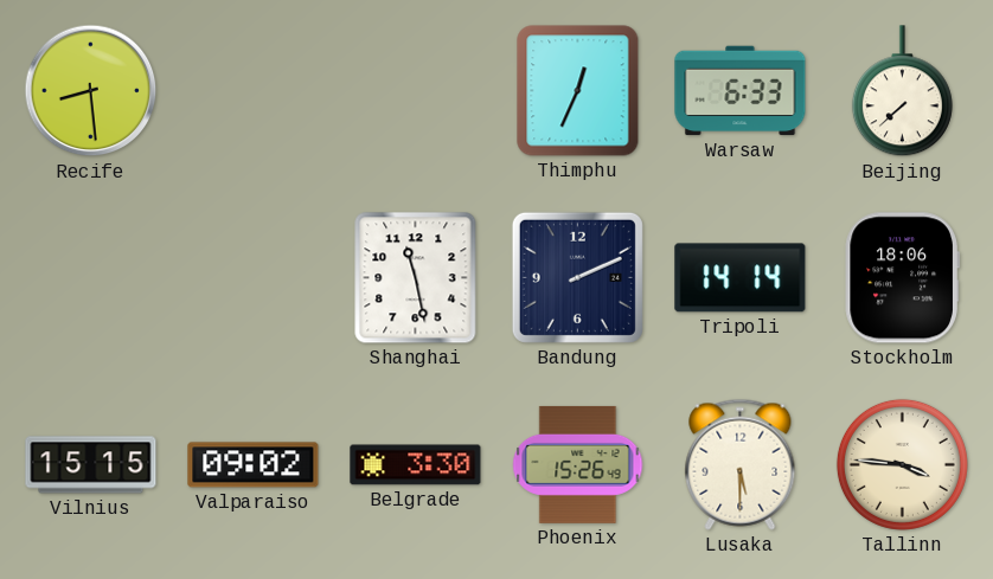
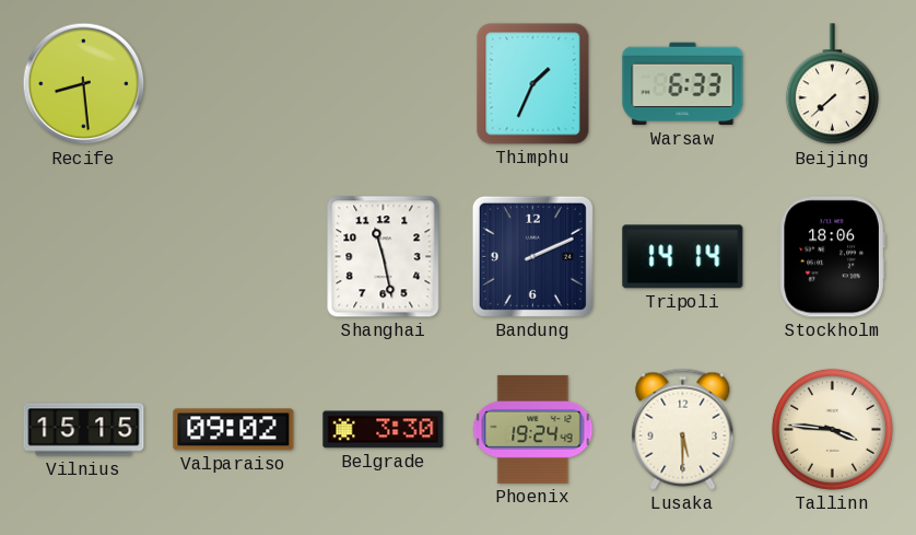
Thimphu: 12:34 -> 1:34 (533, 84)
Phoenix: 15:26 -> 19:24 (533, 429)
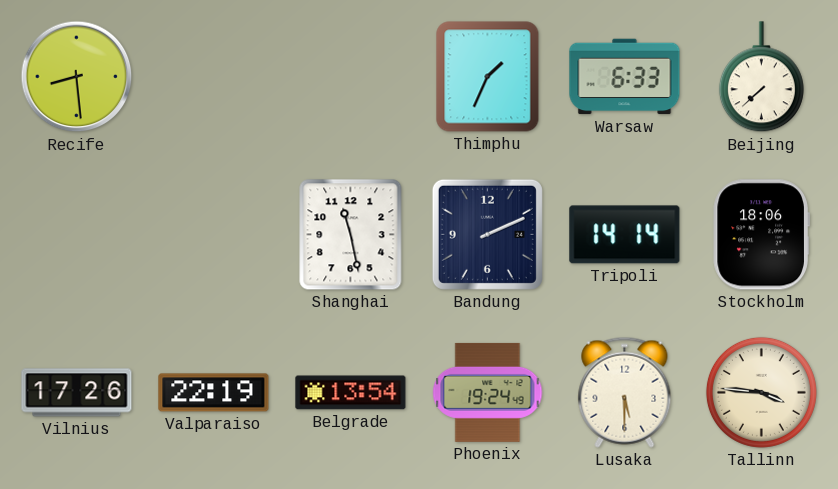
Vilnius: 15:15 -> 17:26 (77, 393)
Valparaiso: 09:02 -> 22:19 (214, 393)
Belgrade: 3:30 -> 13:54 (351, 393)
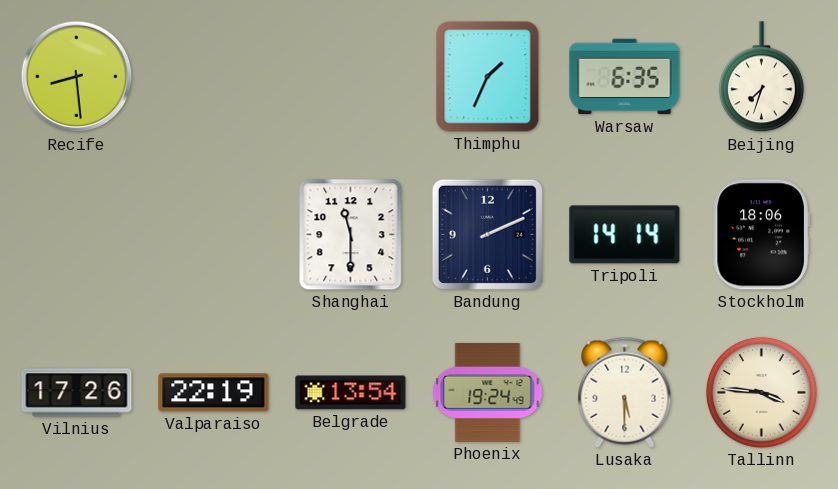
Warsaw: 6:33 -> 6:35 (625, 77)
Beijing: 7:38 -> 7:33 (761, 77)
Shanghai: 11:28 -> 11:30 (351, 235)
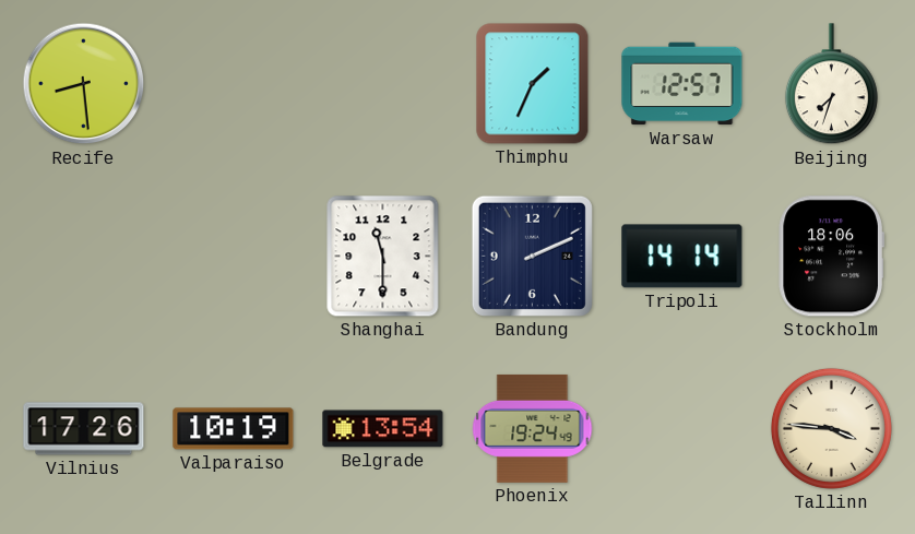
Warsaw: 6:35 -> 12:57 (682, 84)
Valparaiso: 22:19 -> 10:19 (234, 429)
Lusaka: 5:30 -> none (625, 392)
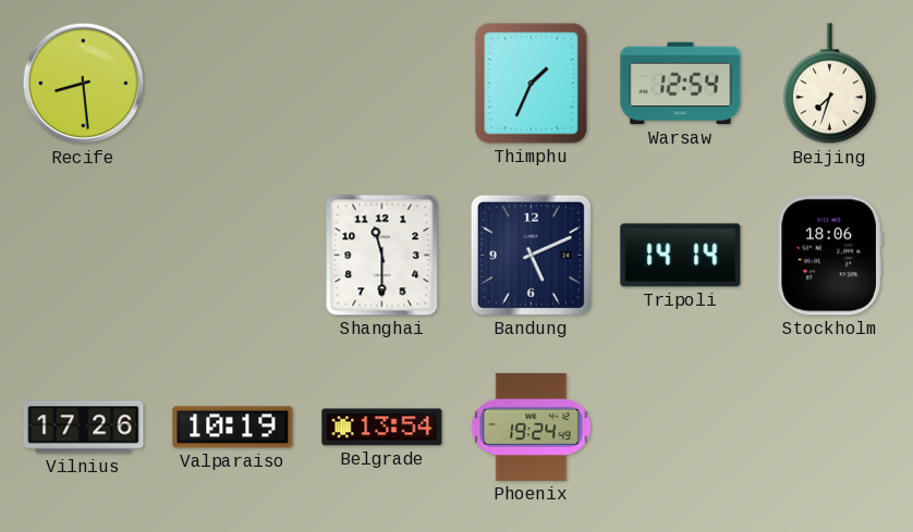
Warsaw: 12:57 -> 12:54 (681, 84)
Bandung: 2:11 -> 5:11 (531, 255)
Tallinn: 3:46 -> none (831, 428)
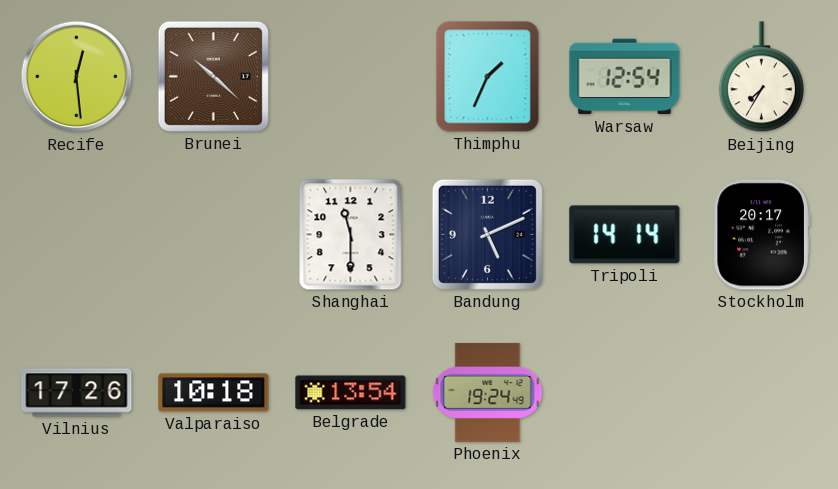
Recife: 8:29 -> 12:29 (77, 77)
Brunei: none -> 10:22 (213, 76)
Beijing: 7:33 -> 7:35 (761, 77)
Stockholm: 18:06 -> 20:17 (761, 235)
Valparaiso: 10:19 -> 10:18 (214, 393)
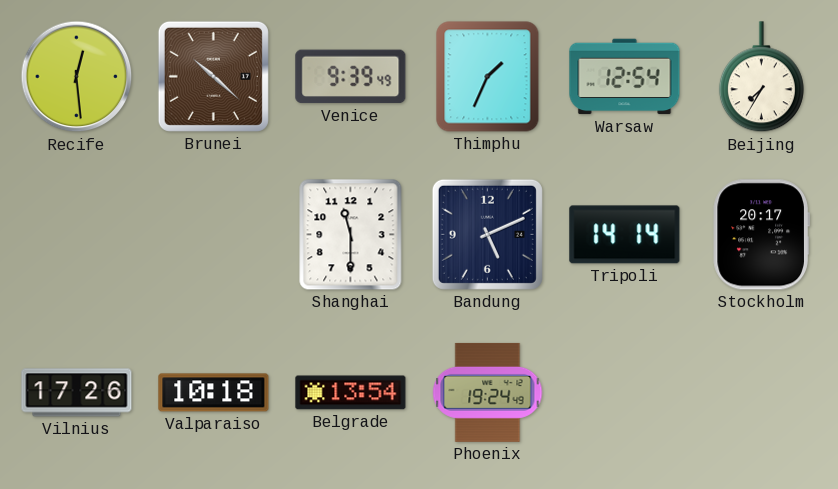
Venice: none -> 9:39 (351, 77)
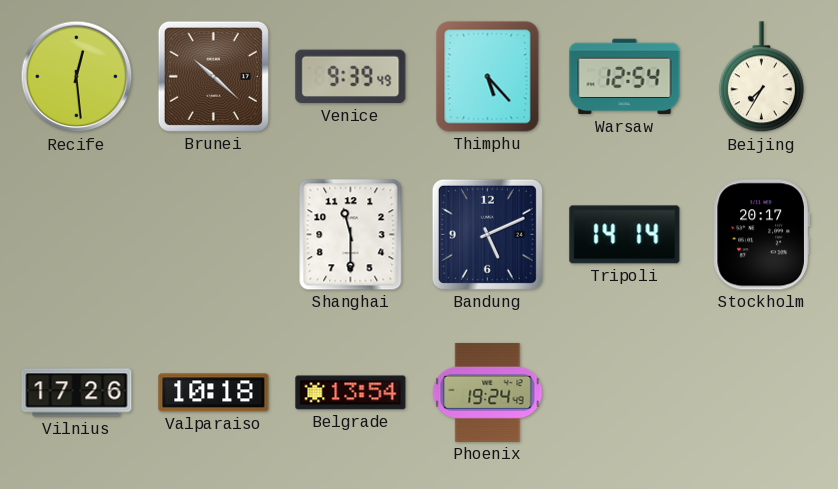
Thimphu: 1:34 -> 5:23 (488, 77)
